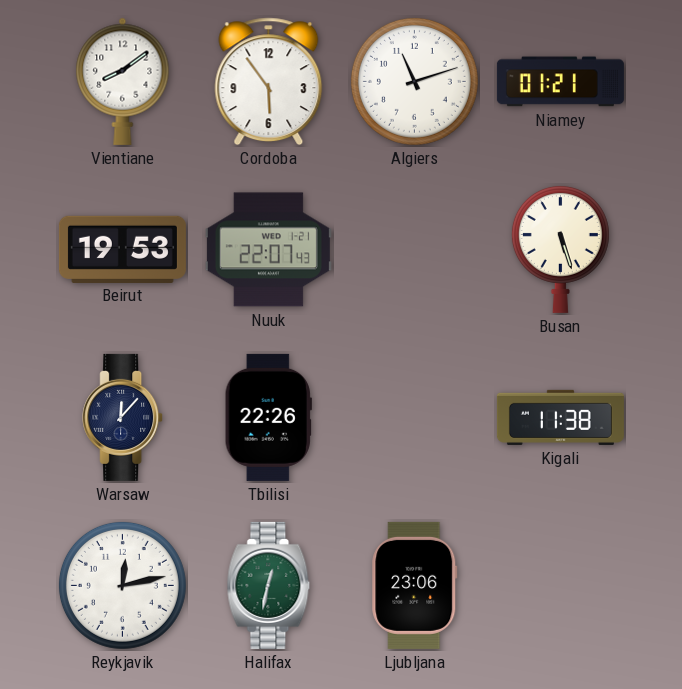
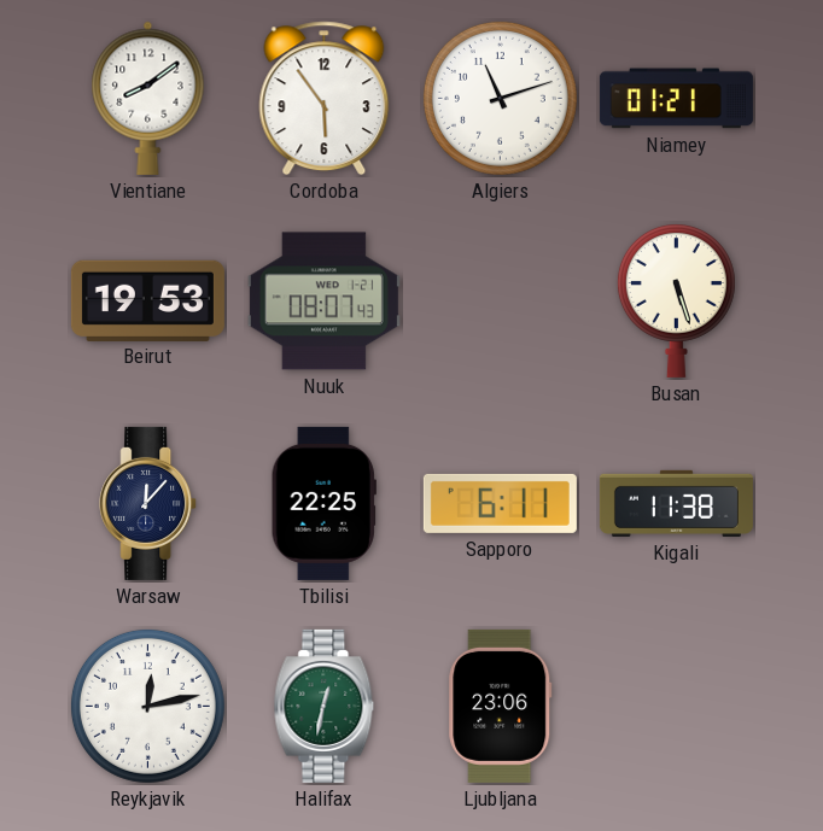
Nuuk: 22:07 -> 08:07 (323, 302)
Tbilisi: 22:26 -> 22:25 (323, 503)
Sapporo: none -> 6:11 (500, 503)
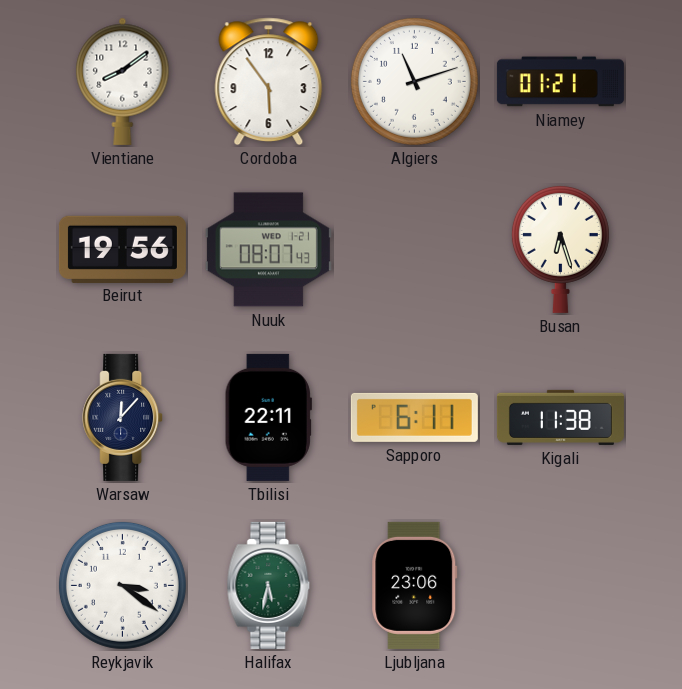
Beirut: 19:53 -> 19:56 (122, 249)
Busan: 5:27 -> 6:27 (560, 249)
Tbilisi: 22:25 -> 22:11 (268, 417)
Reykjavik: 12:13 -> 3:21 (122, 585)
Halifax: 12:32 -> 5:32 (269, 585)
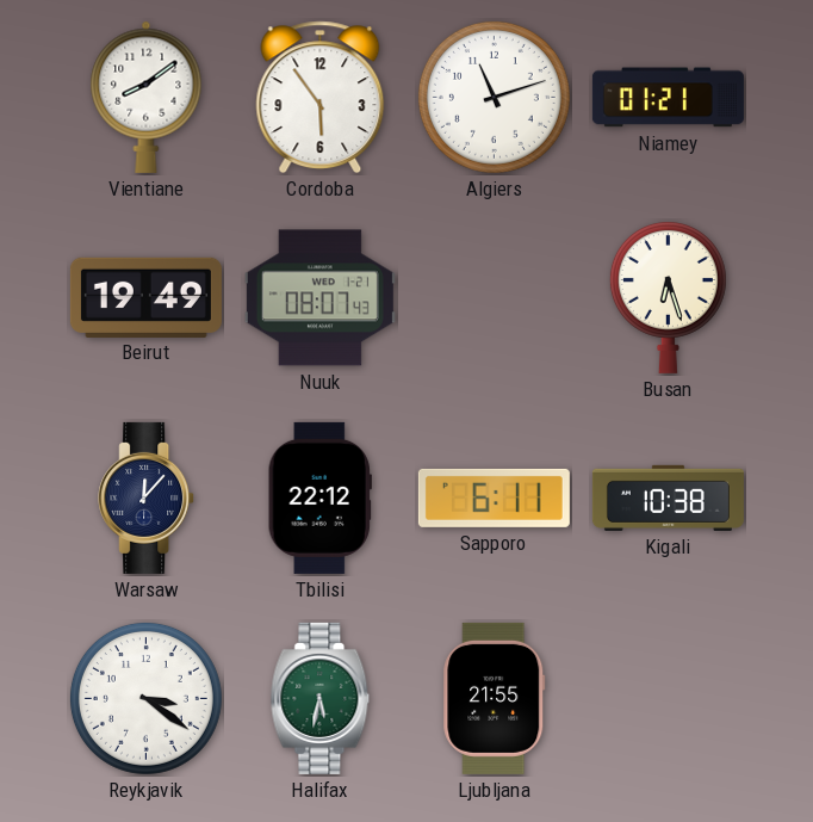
Beirut: 19:56 -> 19:49 (145, 297)
Tbilisi: 22:11 -> 22:12 (319, 497)
Kigali: 11:38 -> 10:38 (668, 497)
Ljubljana: 23:06 -> 21:55 (495, 698)
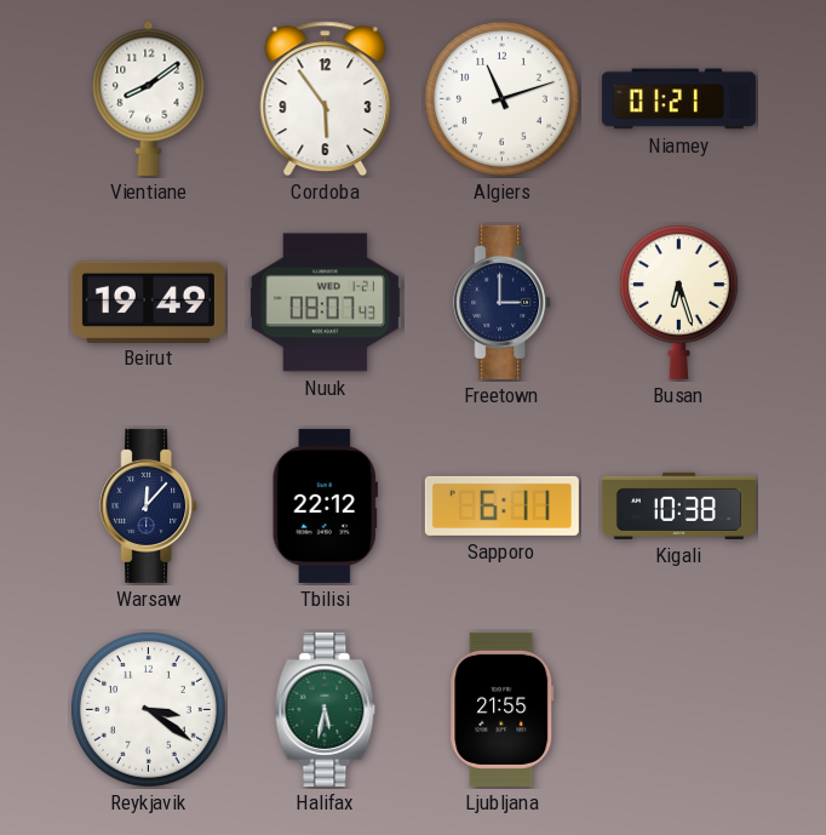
Freetown: none -> 3:00 (503, 302)
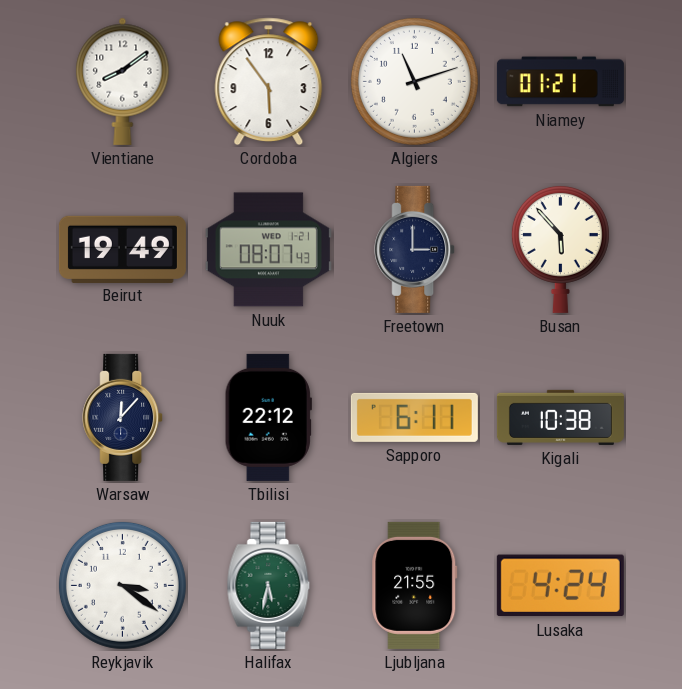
Busan: 6:27 -> 5:53 (560, 249)
Lusaka: none -> 4:24 (560, 586)
